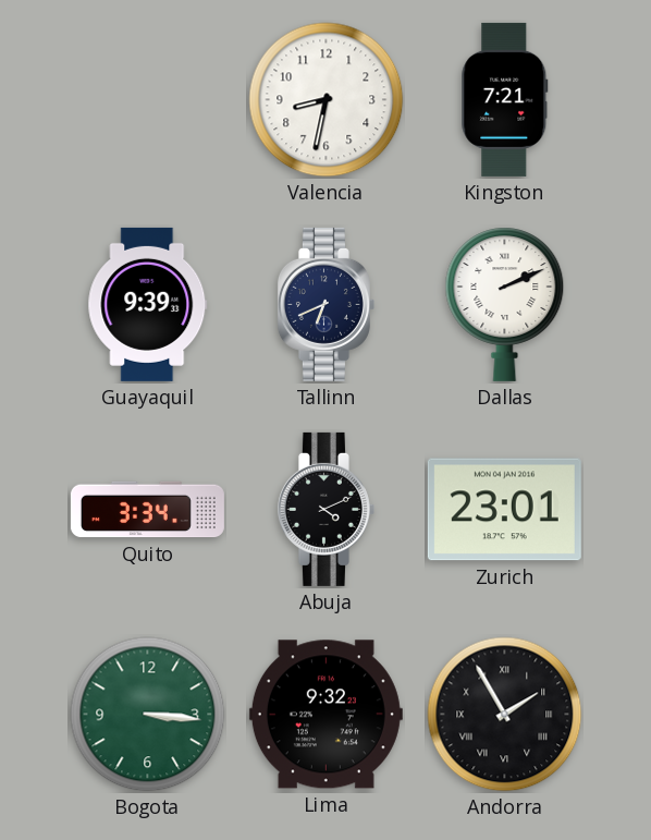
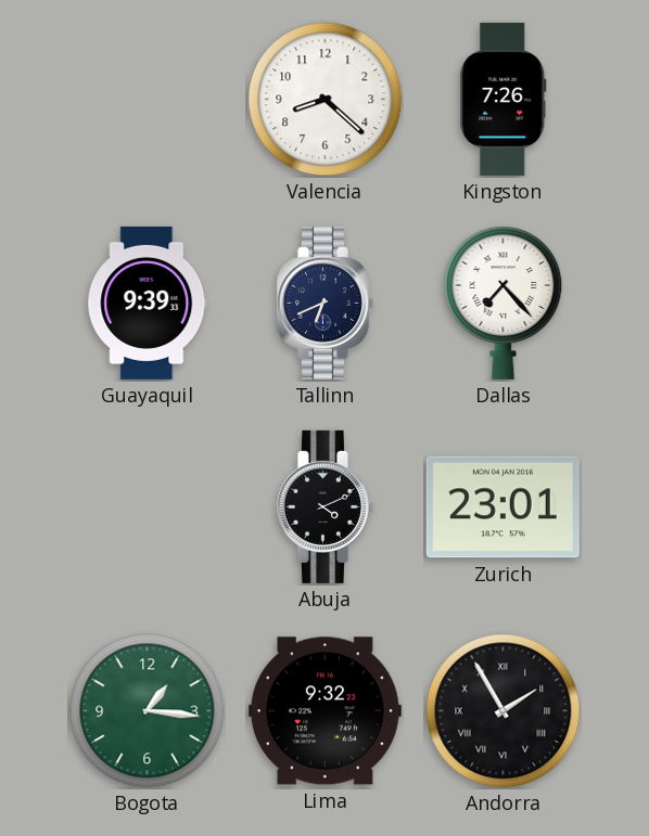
Valencia: 8:32 -> 8:22 (326, 100)
Kingston: 7:21 -> 7:26 (504, 99)
Dallas: 2:11 -> 7:23 (504, 303)
Quito: 3:34 -> none (147, 510)
Bogota: 3:16 -> 1:16 (148, 711)
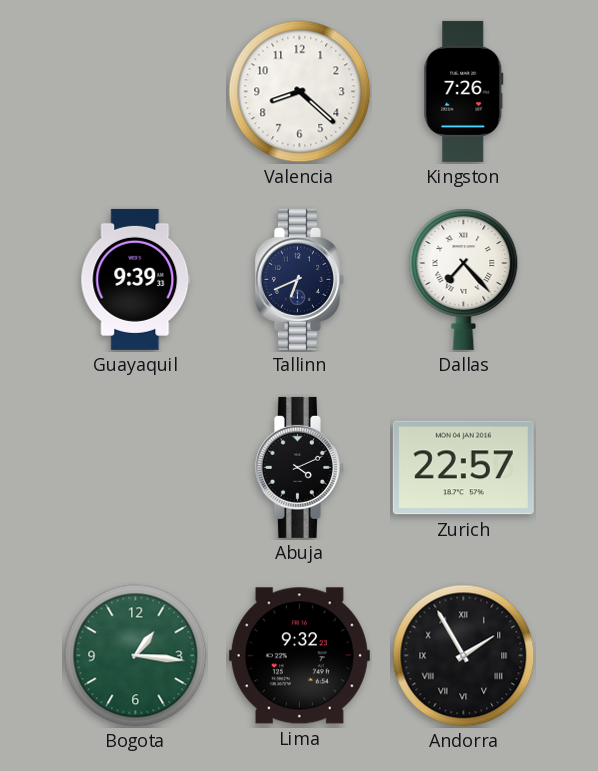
Zurich: 23:01 -> 22:57 (463, 468)
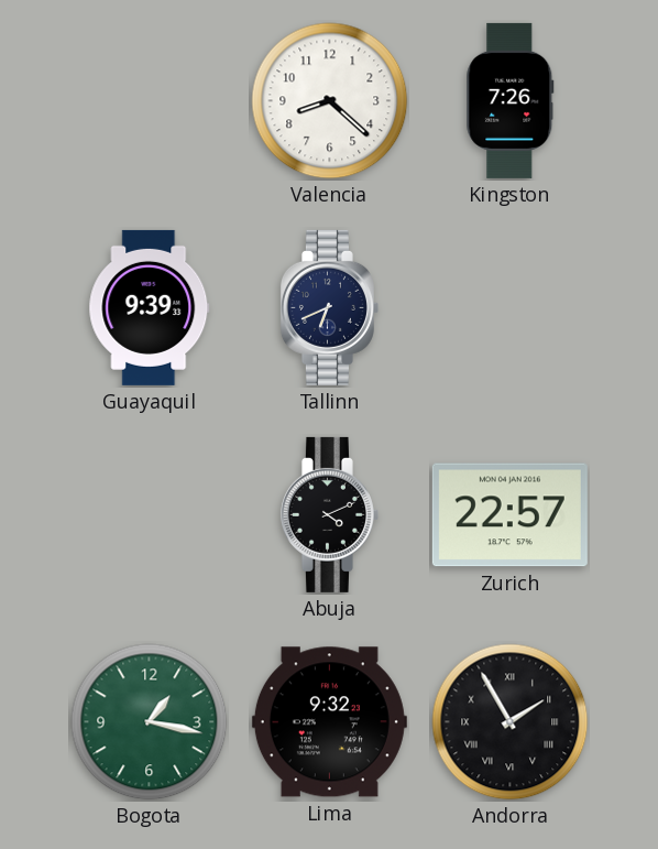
Dallas: 7:23 -> none (464, 279)
Bogota: 1:16 -> 1:17 (150, 722)
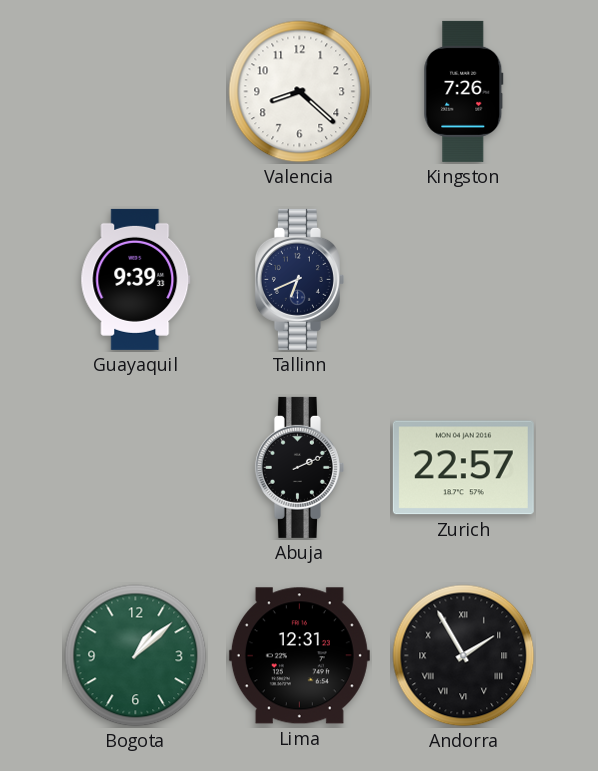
Abuja: 4:11 -> 2:11 (299, 467)
Bogota: 1:17 -> 1:08 (136, 656)
Lima: 9:32 -> 12:31 (299, 656)
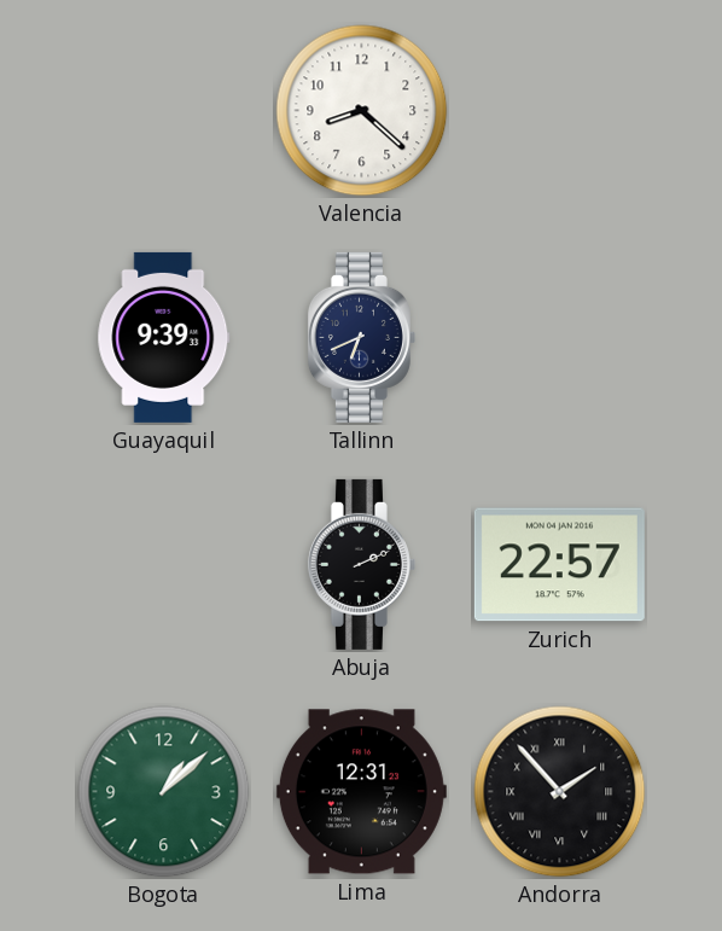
Kingston: 7:26 -> none (464, 91)
Andorra: 1:55 -> 1:53 (560, 792)
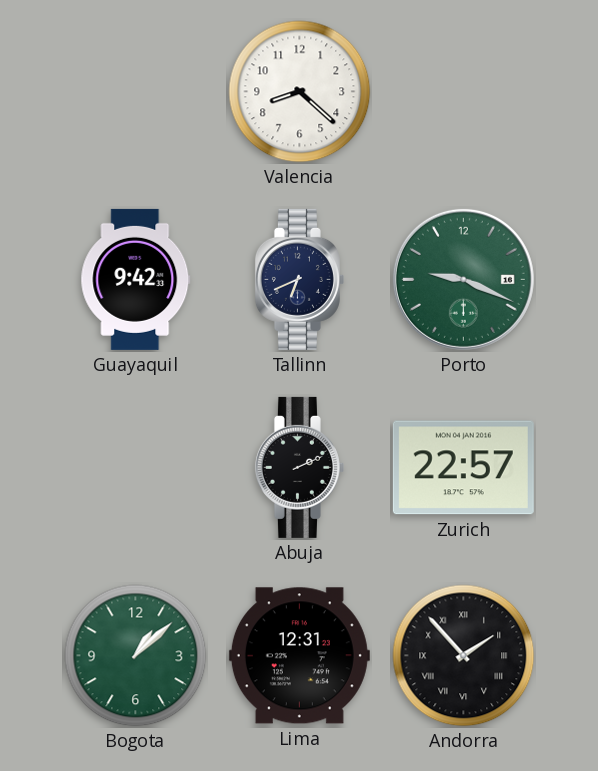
Guayaquil: 9:39 -> 9:42 (136, 279)
Porto: none -> 9:19 (463, 279)
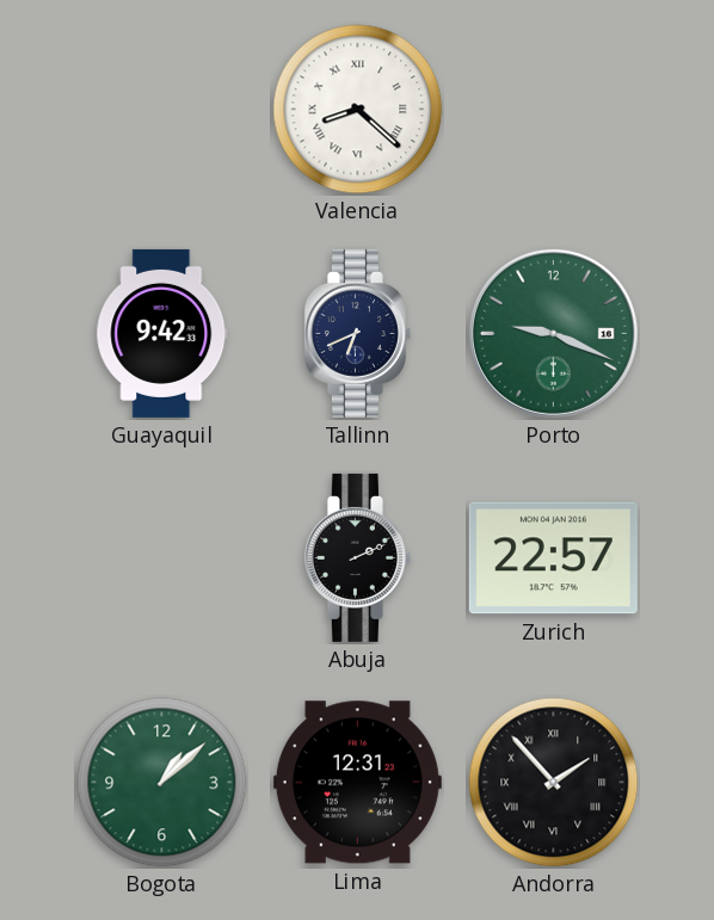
Valencia numerals: Arabic -> Roman (358, 110)
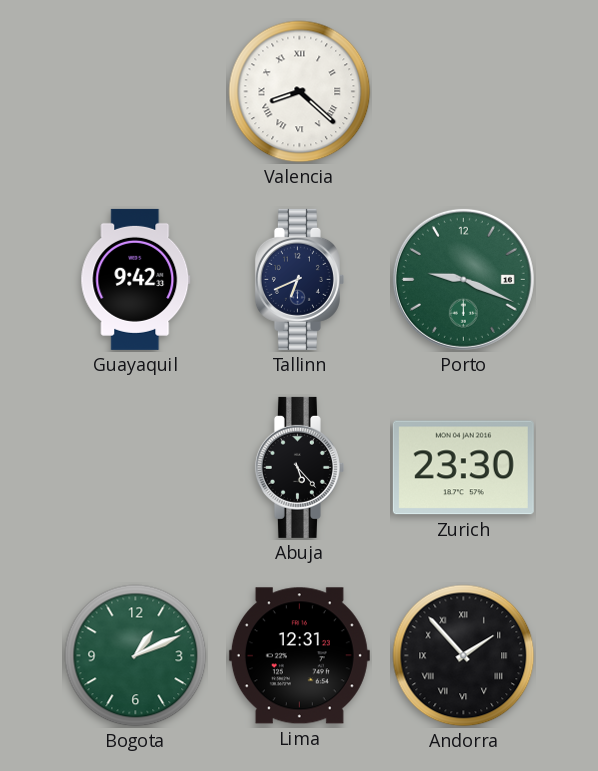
Abuja: 2:11 -> 5:23 (299, 467)
Zurich: 22:57 -> 23:30 (463, 468)
Bogota: 1:08 -> 1:11 (136, 656)
